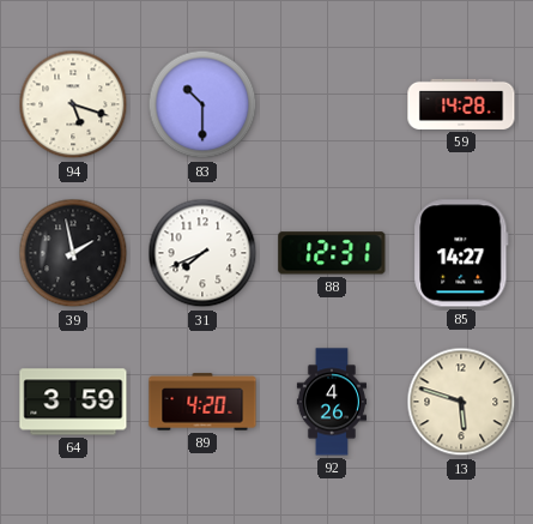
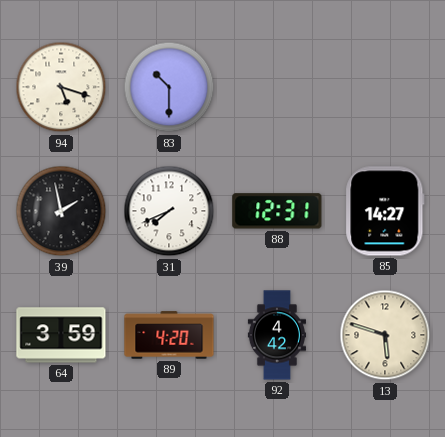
59: 14:28 -> none (461, 104)
92: 4:26 -> 4:42 (277, 335)
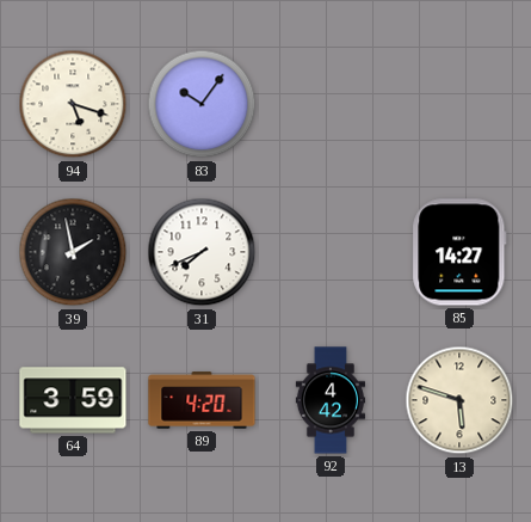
83: 10:30 -> 10:06 (202, 104)
88: 12:31 -> none (277, 211)
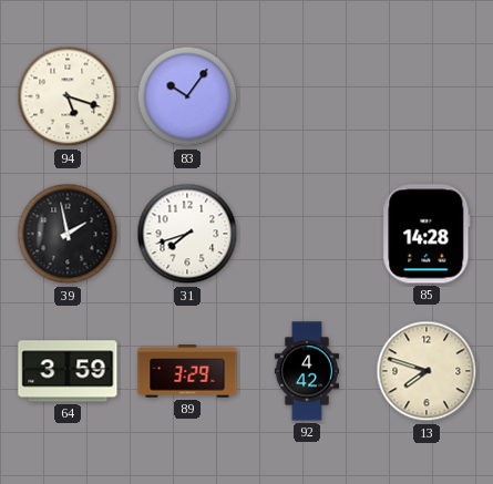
31: 7:41 -> 7:42 (187, 234)
85: 14:27 -> 14:28 (427, 234)
89: 4:20 -> 3:29 (187, 371)
13: 5:48 -> 7:48 (427, 371)
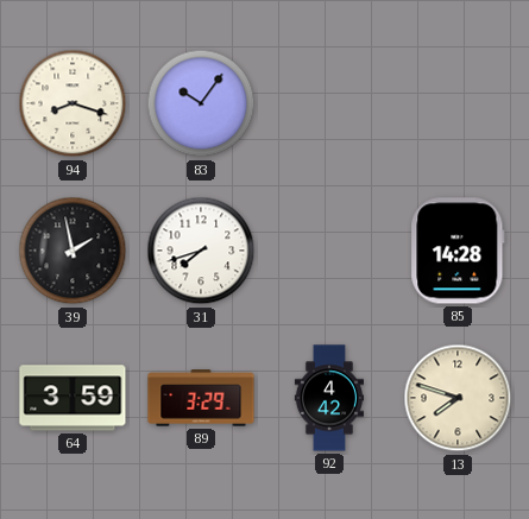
94: 5:18 -> 8:18 (73, 103)
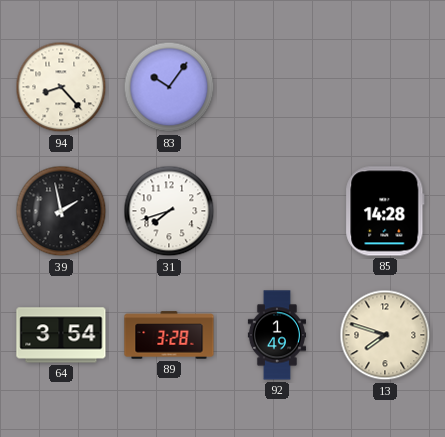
94: 8:18 -> 8:23 (61, 87)
64: 3:59 -> 3:54 (61, 335)
89: 3:29 -> 3:28 (169, 335)
92: 4:42 -> 1:49 (277, 335)
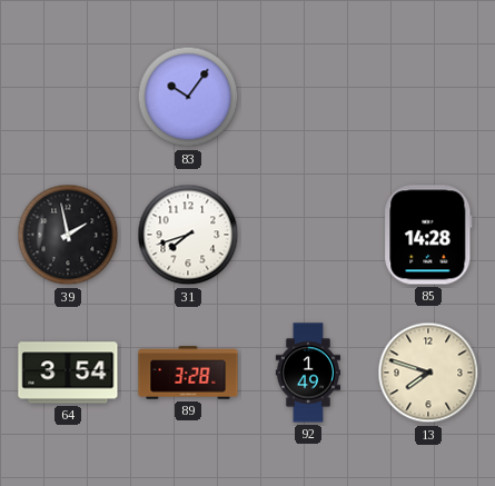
94: 8:23 -> none (61, 87)
